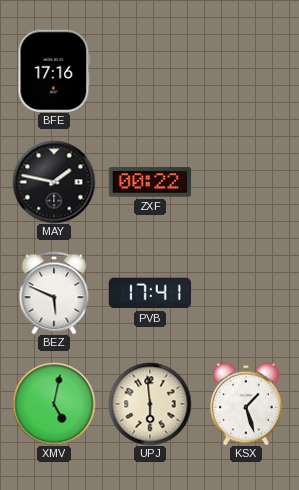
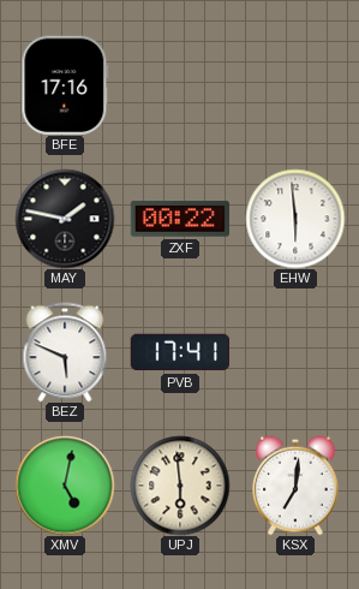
EHW: none -> 5:59 (295, 219)
KSX: 1:27 -> 7:01 (295, 486)
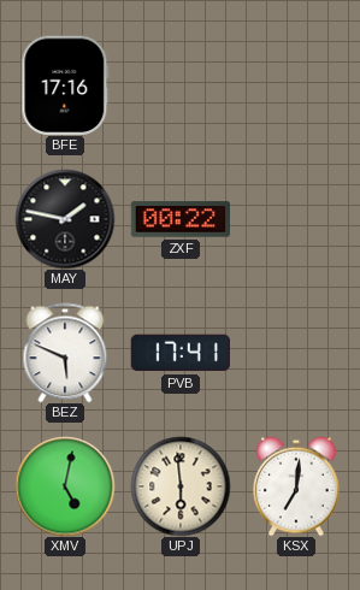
EHW: 5:59 -> none (295, 219)
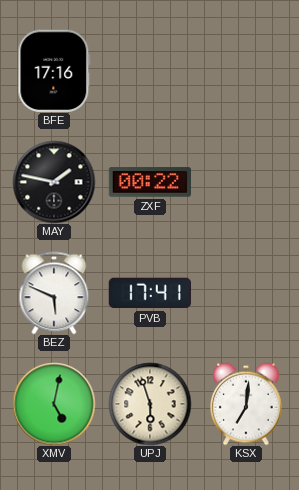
UPJ: 5:59 -> 5:57 (150, 404)
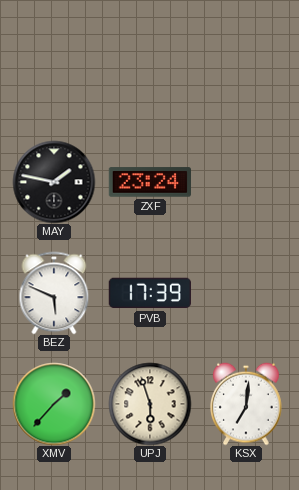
BFE: 17:16 -> none (54, 71)
ZXF: 00:22 -> 23:24 (149, 182)
PVB: 17:41 -> 17:39 (150, 293)
XMV: 5:02 -> 1:37 (54, 404)
